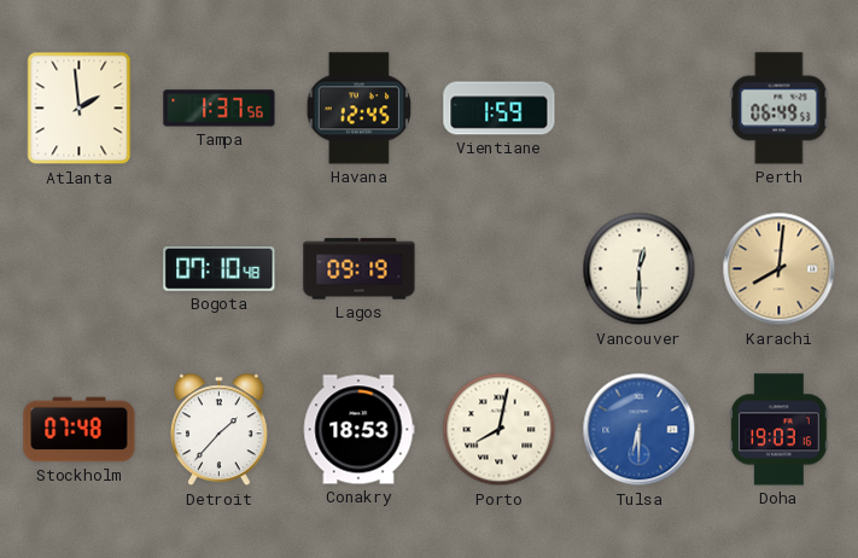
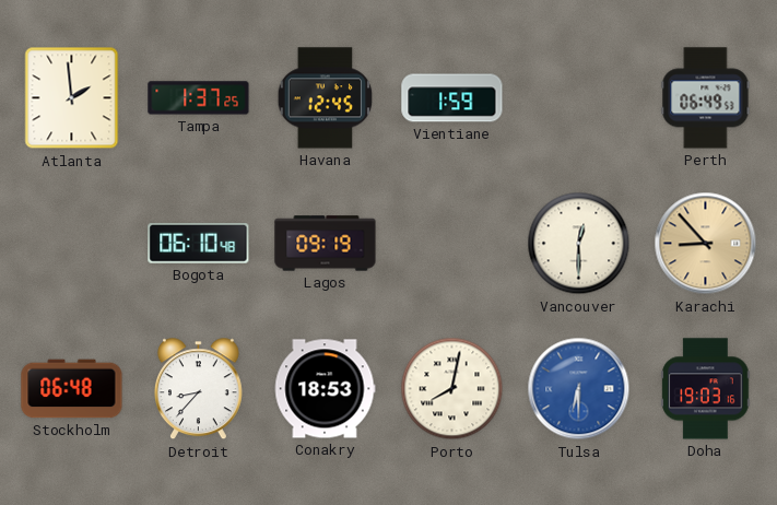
Tampa: 1:37:56 -> 1:37:25 (199, 98)
Bogota: 07:10 -> 06:10 (199, 244)
Karachi: 8:01 -> 8:53 (706, 244)
Stockholm: 07:48 -> 06:48 (72, 389)
Detroit: 1:37 -> 8:37 (198, 389)
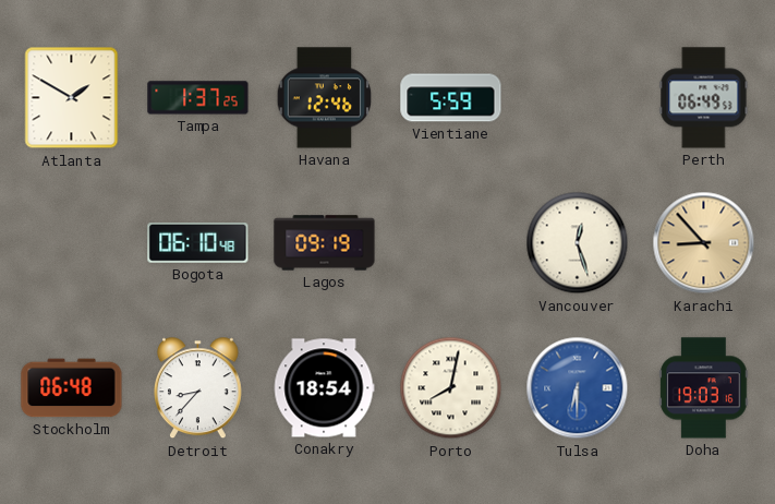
Atlanta: 1:59 -> 1:50 (72, 98)
Havana: 12:45 -> 12:46 (325, 98)
Vientiane: 1:59 -> 5:59 (451, 98)
Vancouver: 12:30 -> 12:27 (578, 243)
Conakry: 18:53 -> 18:54 (324, 388)
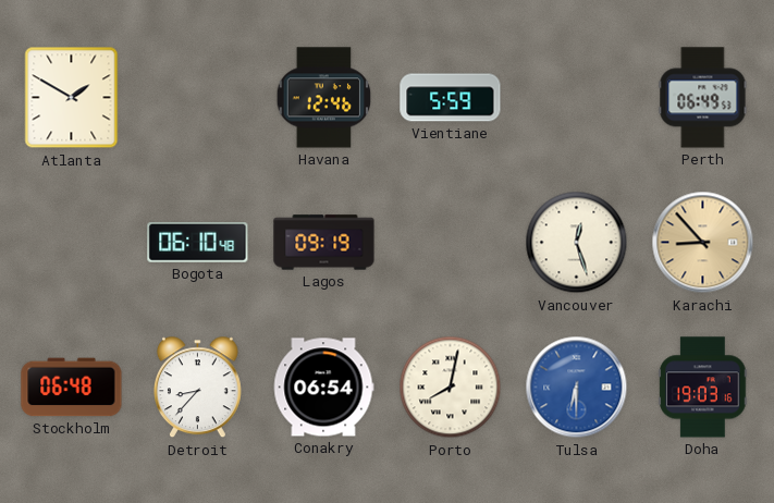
Tampa: 1:37 -> none (198, 98)
Conakry: 18:54 -> 06:54 (323, 388)
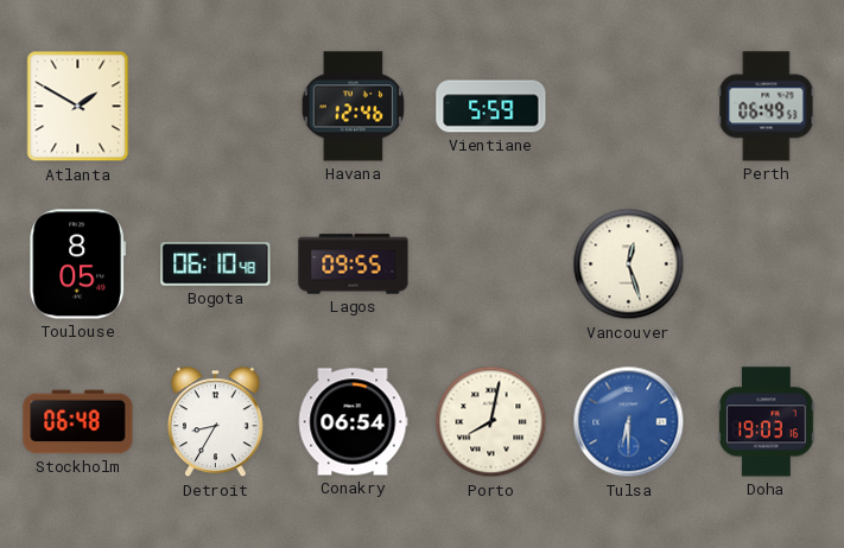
Toulouse: none -> 8:05 (78, 265)
Lagos: 09:19 -> 09:55 (354, 265)
Karachi: 8:53 -> none (703, 243)
Detroit: 8:37 -> 8:35 (215, 422)
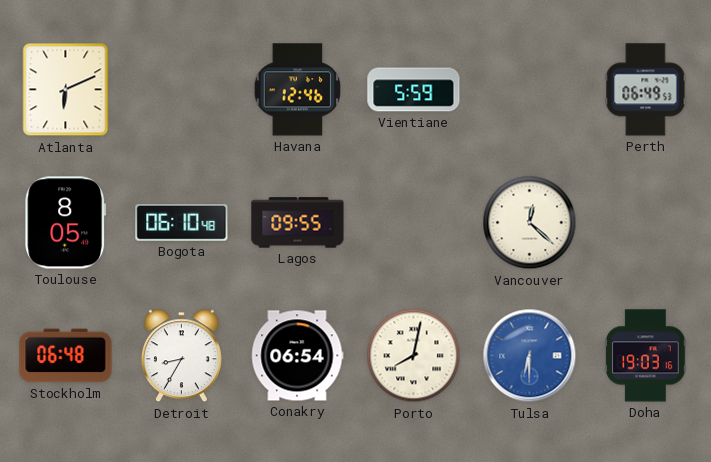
Atlanta: 1:50 -> 6:11 (66, 90)
Vancouver: 12:27 -> 12:22 (530, 223)
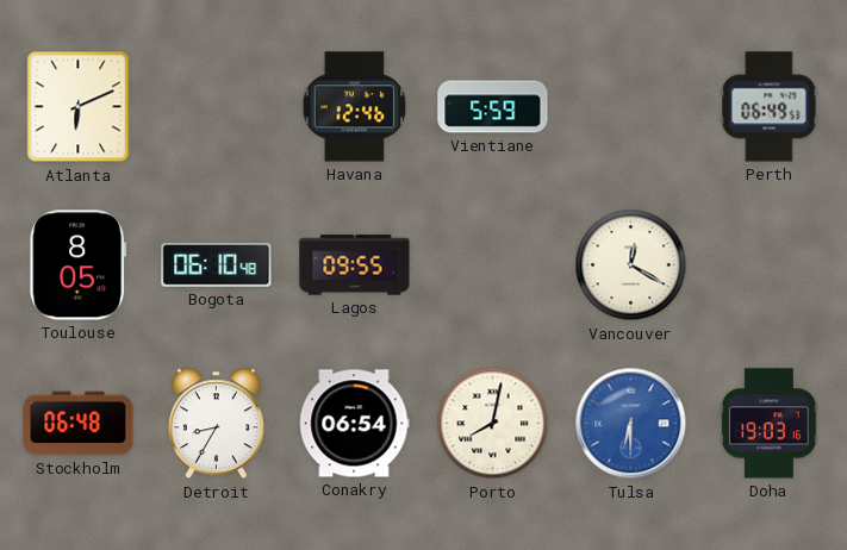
Vancouver: 12:22 -> 12:20 (631, 265)
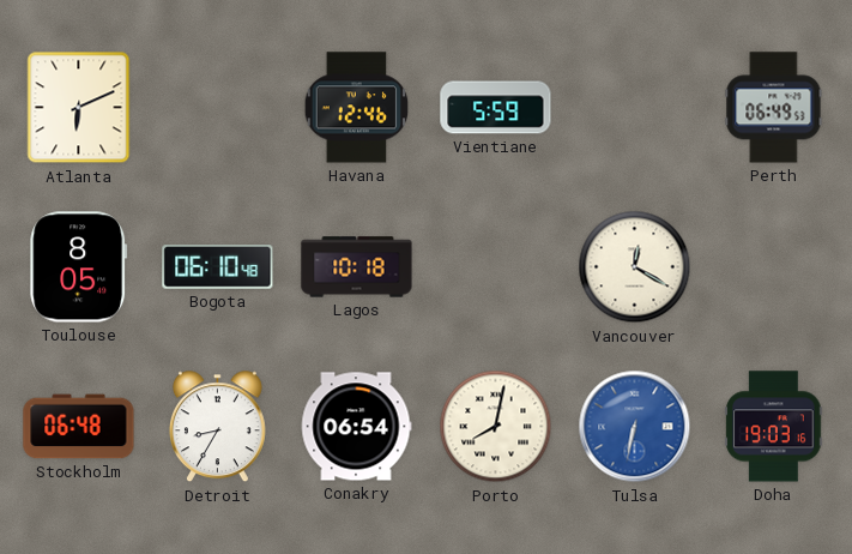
Lagos: 09:55 -> 10:18 (357, 267)
Tulsa: 6:30 -> 6:32 (635, 427)
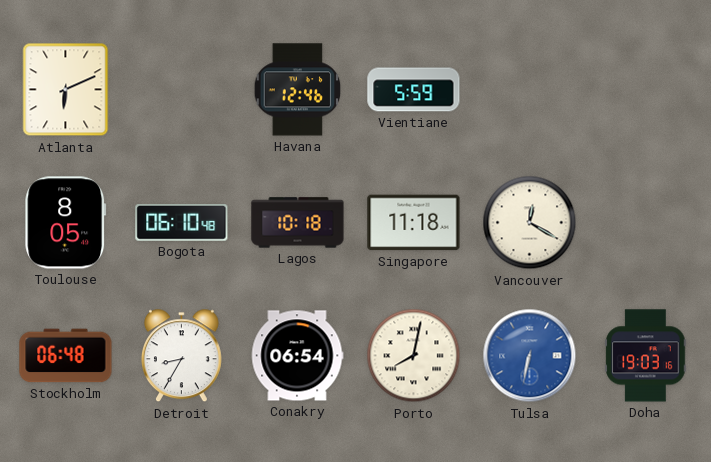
Perth: 06:49 -> none (774, 108)
Singapore: none -> 11:18 (414, 223)
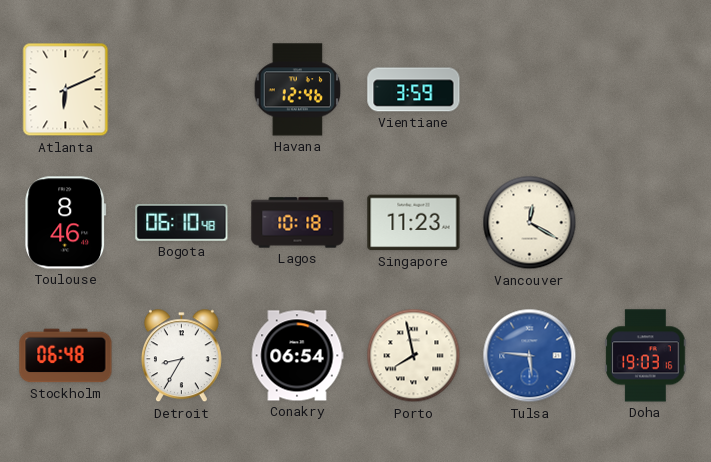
Vientiane: 5:59 -> 3:59 (414, 90)
Toulouse: 8:05 -> 8:46 (66, 223)
Singapore: 11:18 -> 11:23 (414, 223)
Porto: 8:02 -> 7:58 (414, 356)
Tulsa: 6:32 -> 5:46 (530, 356)
